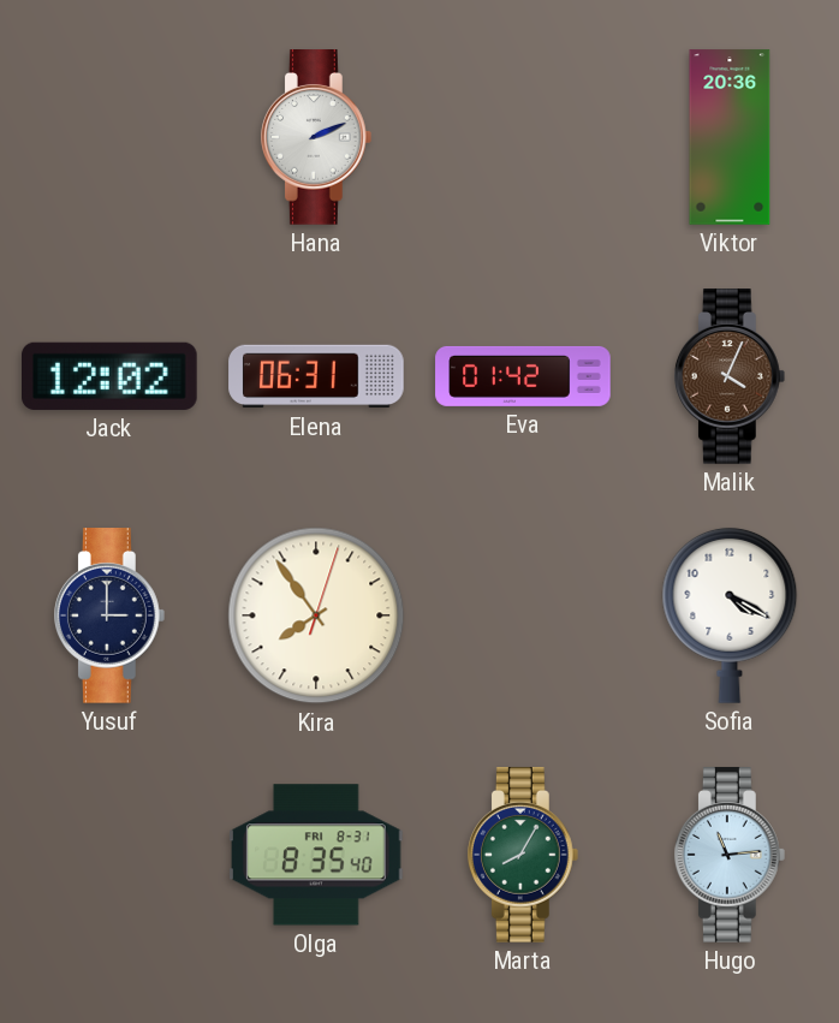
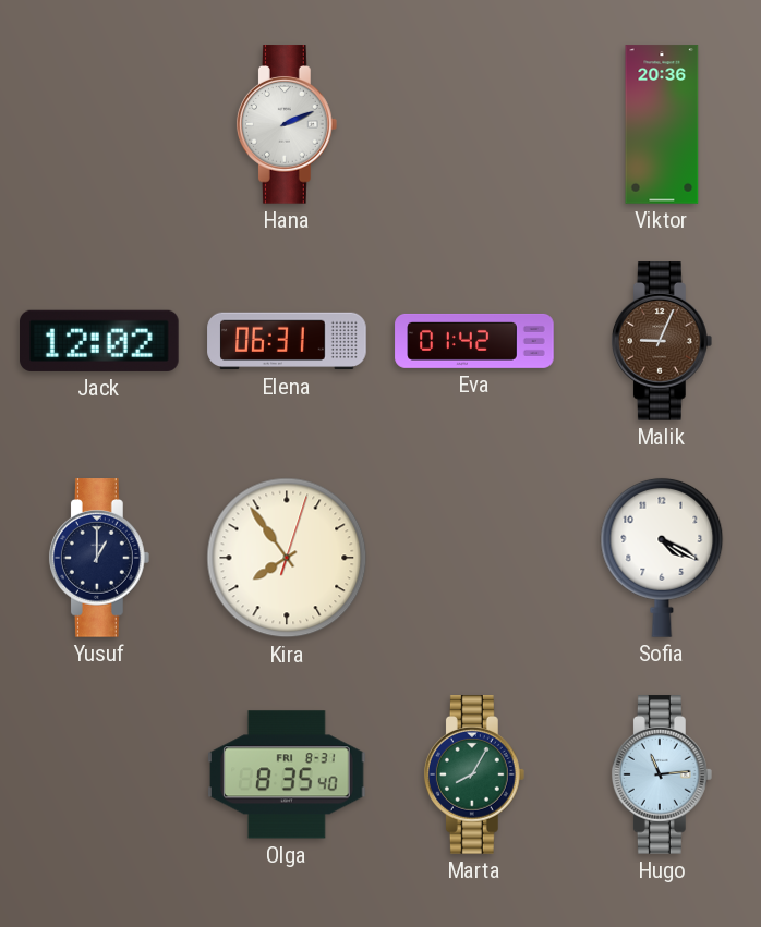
Malik: 4:04 -> 9:04 (662, 341)
Yusuf: 3:00 -> 1:00 (99, 558)
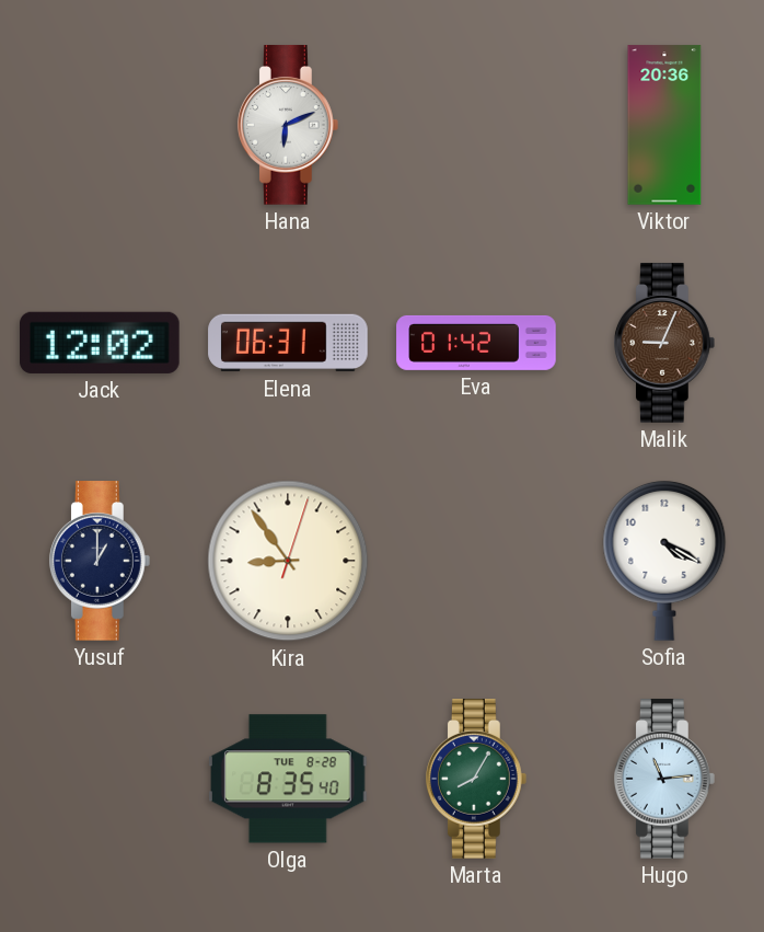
Hana: 2:11 -> 6:11 (288, 125)
Kira: 7:54 -> 8:54 (288, 561)
Olga date: FRI 8-31 -> TUE 8-28 (289, 779)
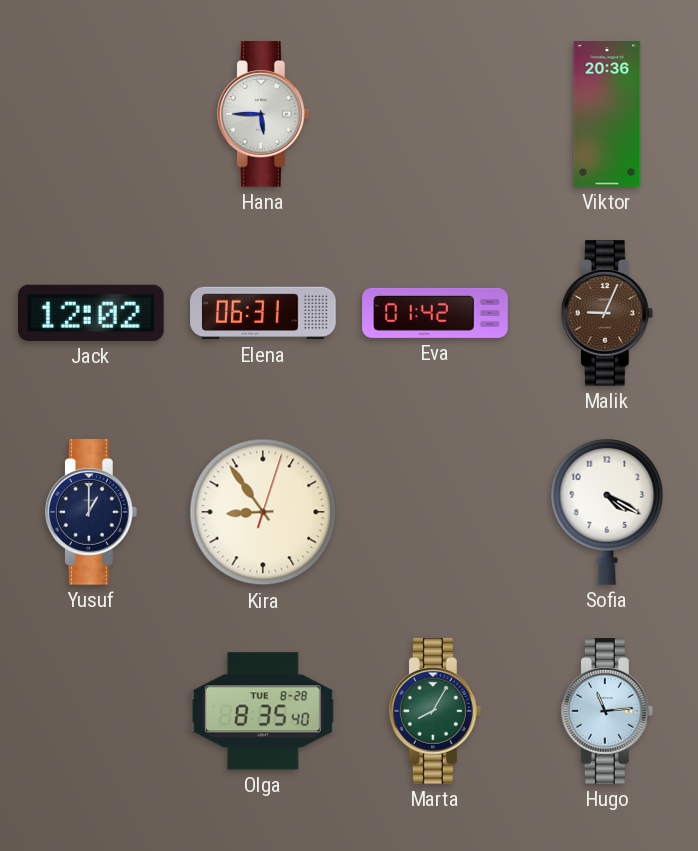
Hana: 6:11 -> 5:45 (263, 114)
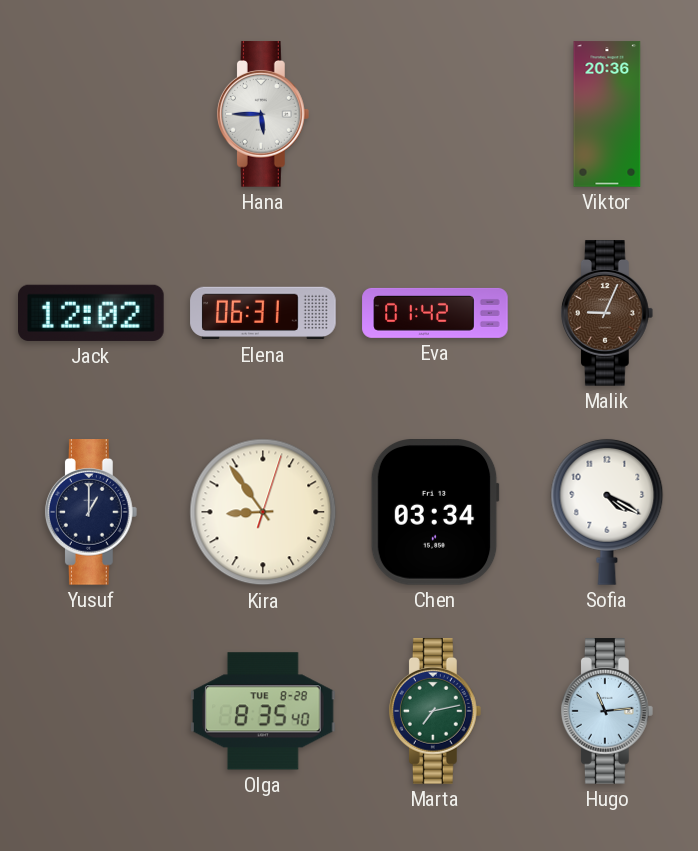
Chen: none -> 03:34 (435, 513)
Marta: 8:05 -> 7:13 (435, 711)
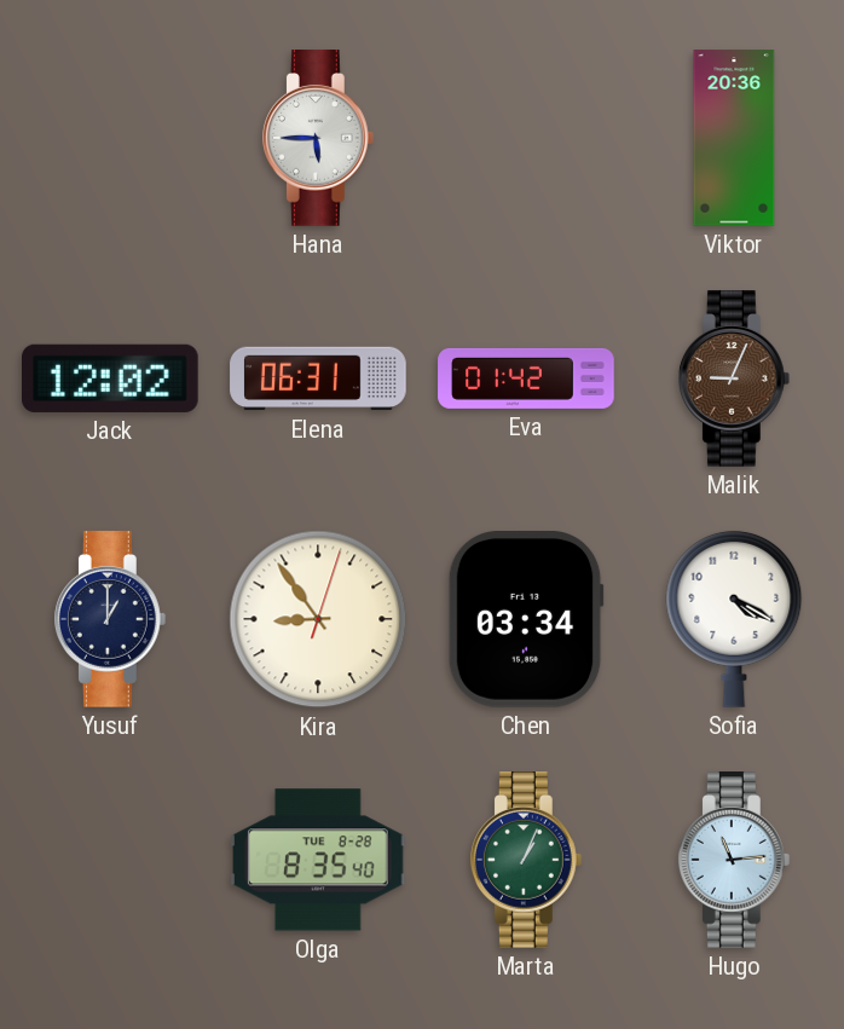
Marta: 7:13 -> 1:04 (526, 860)
